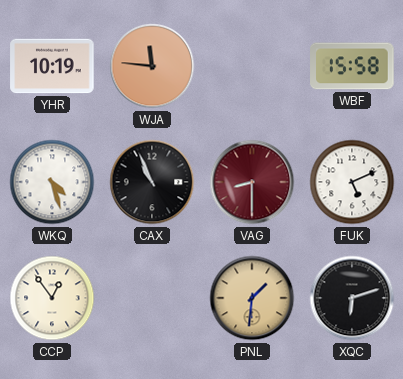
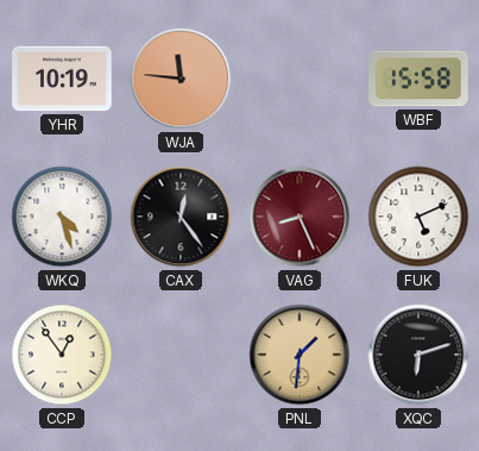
CAX: 10:56 -> 12:24 (181, 217)
VAG: 8:30 -> 8:26 (300, 217)
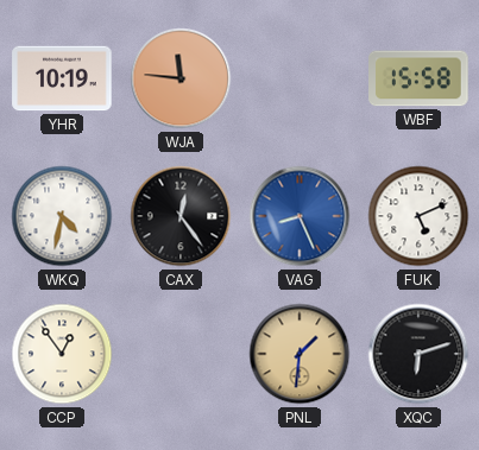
WKQ: 4:27 -> 4:32 (62, 216)
VAG dial: burgundy -> blue (300, 216)
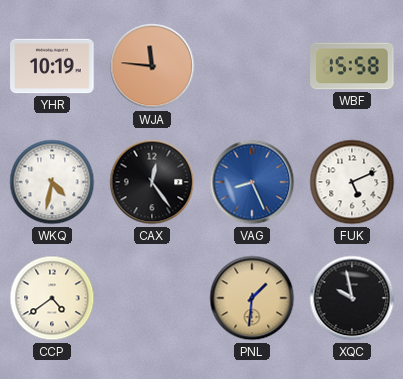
CCP: 12:54 -> 4:39 (52, 298)
XQC: 6:12 -> 9:58 (352, 298)
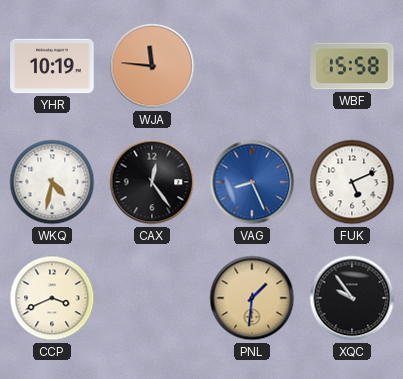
CCP: 4:39 -> 3:41 (52, 298)
XQC: 9:58 -> 9:54 (352, 298)
